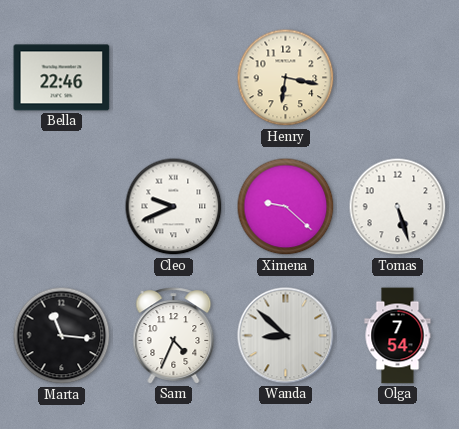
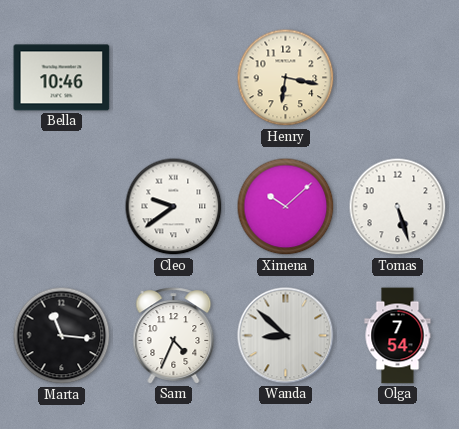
Bella: 22:46 -> 10:46 (62, 78)
Cleo: 9:41 -> 9:39 (174, 207)
Ximena: 9:22 -> 10:08 (286, 207)
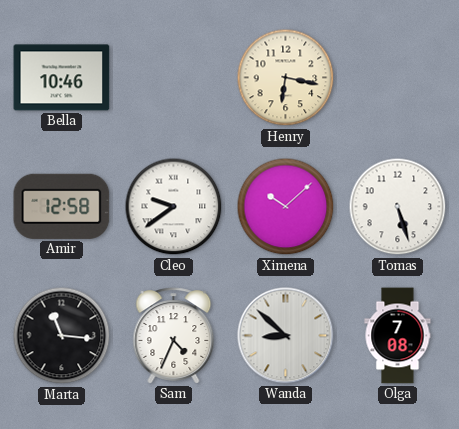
Amir: none -> 12:58 (62, 206)
Olga: 7:54 -> 7:08 (398, 336)
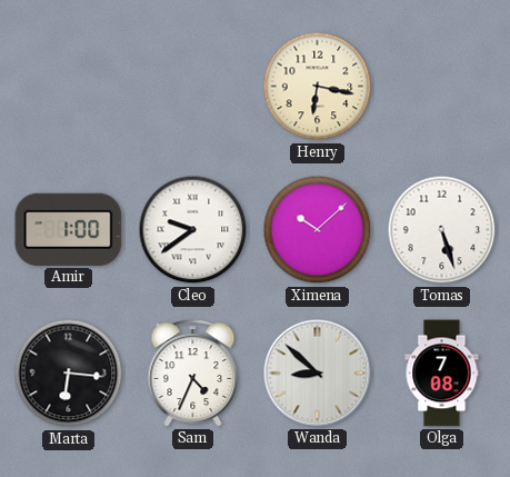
Bella: 10:46 -> none (62, 78)
Amir: 12:58 -> 1:00 (69, 229)
Marta: 11:16 -> 6:16 (69, 374)
